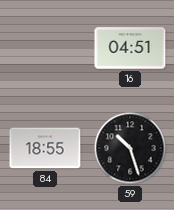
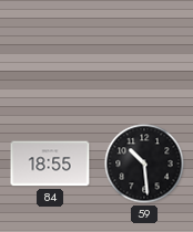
16: 04:51 -> none (130, 48)
59: 10:27 -> 10:29 (144, 164)
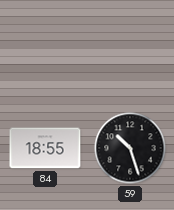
59: 10:29 -> 10:27 (130, 148)
